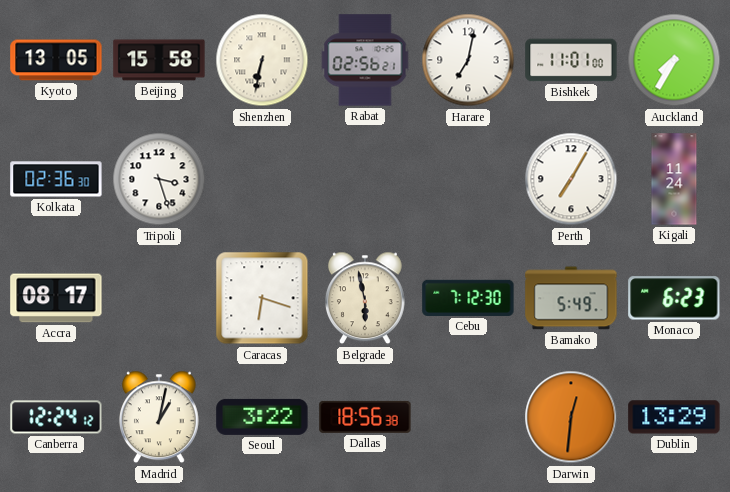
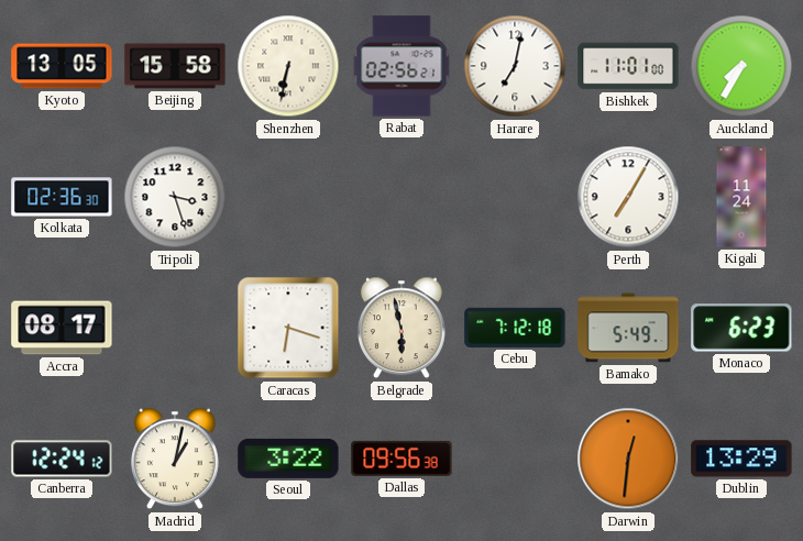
Cebu: 7:12:30 -> 7:12:18 (515, 328)
Dallas: 18:56 -> 09:56 (402, 459)
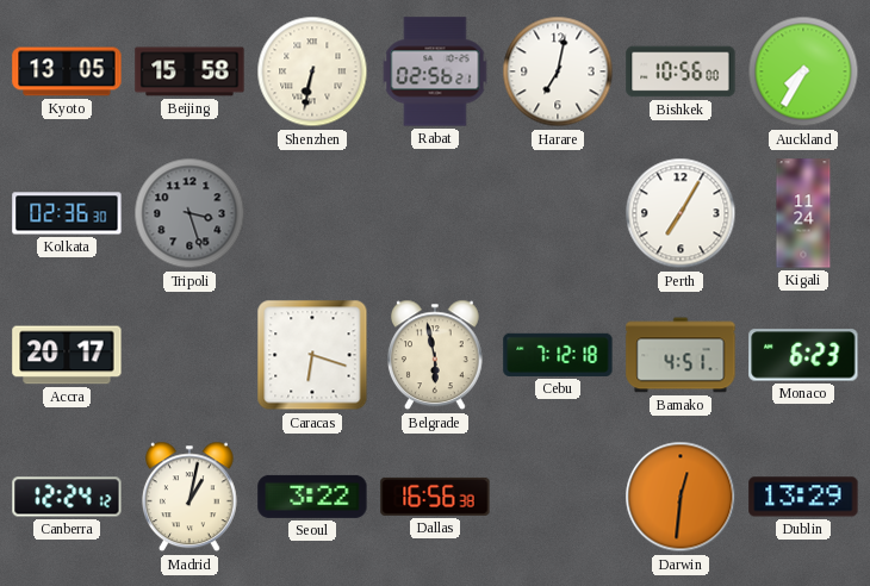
Bishkek: 11:01 -> 10:56 (681, 71)
Tripoli dial: white -> grey (189, 213)
Accra: 08:17 -> 20:17 (67, 355)
Bamako: 5:49 -> 4:51 (681, 355)
Dallas: 09:56 -> 16:56 (435, 497)
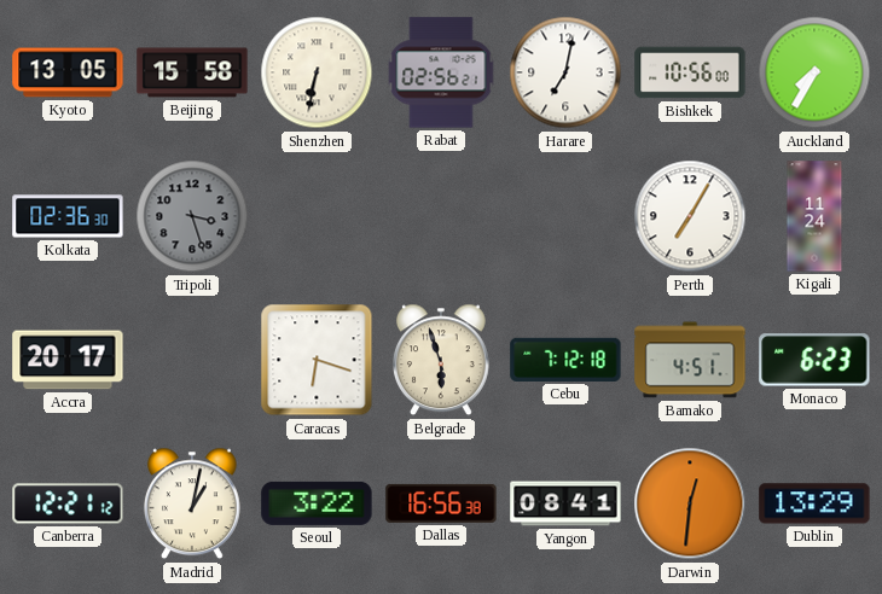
Belgrade: 5:58 -> 5:57 (441, 360)
Canberra: 12:24 -> 12:21 (68, 503)
Yangon: none -> 08:41 (565, 503)
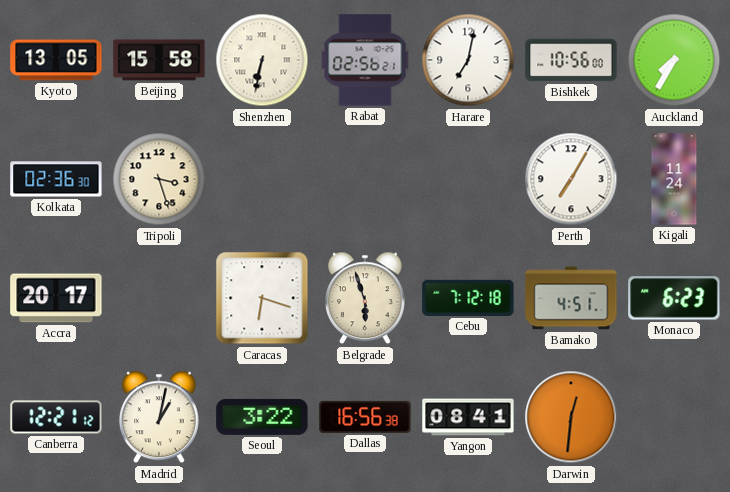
Tripoli dial: grey -> cream (159, 179)
Dublin: 13:29 -> none (814, 503)
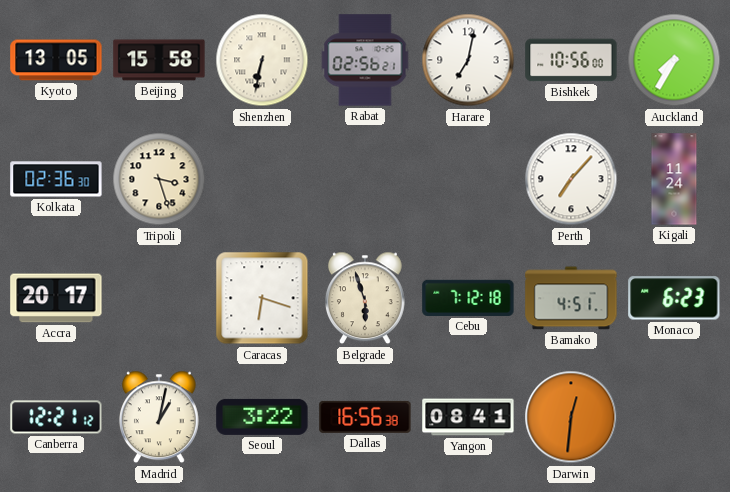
Perth: 7:05 -> 7:07 (571, 179)
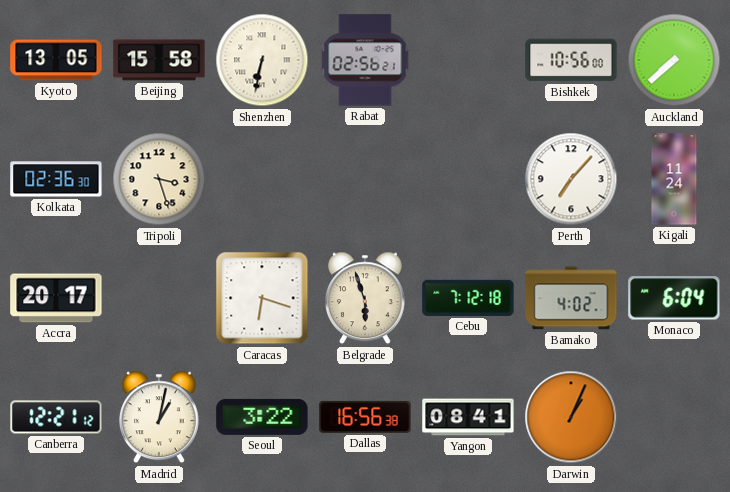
Harare: 7:02 -> none (468, 60)
Auckland: 7:35 -> 7:38 (674, 60)
Bamako: 4:51 -> 4:02 (571, 298)
Monaco: 6:23 -> 6:04 (674, 298)
Darwin: 12:31 -> 1:04 (571, 417)
